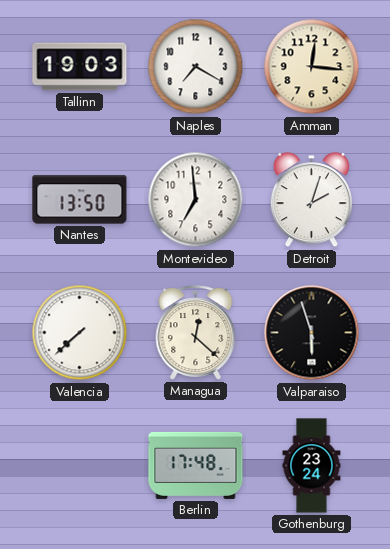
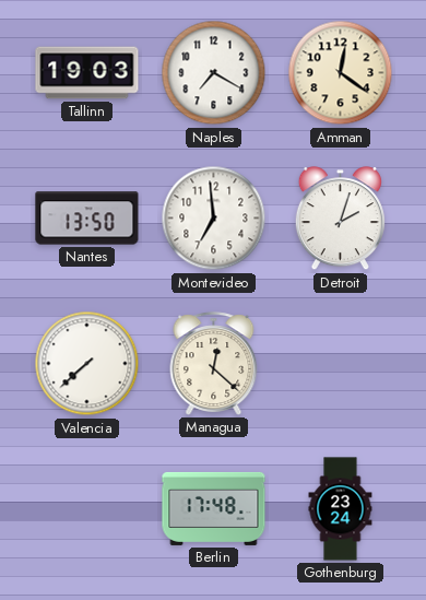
Amman: 12:16 -> 12:21 (341, 73)
Valparaiso: 5:57 -> none (312, 333)
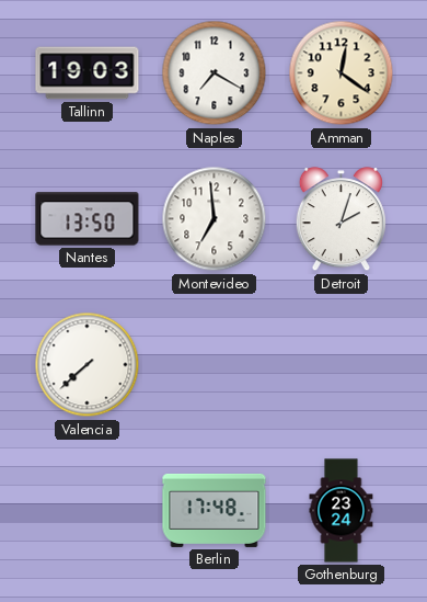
Managua: 12:22 -> none (214, 364)
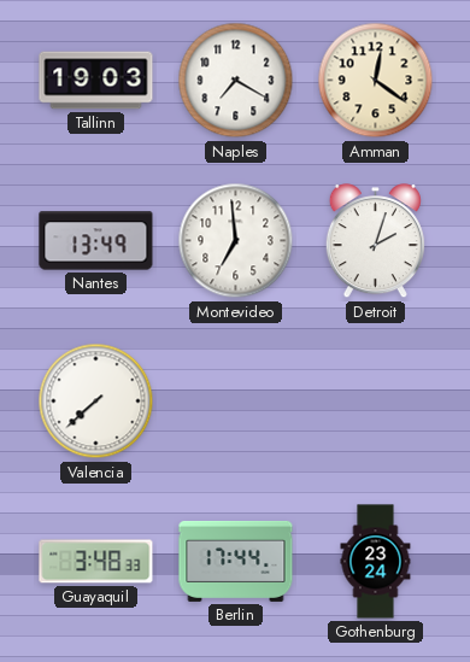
Nantes: 13:50 -> 13:49 (96, 241)
Guayaquil: none -> 3:48 (96, 562)
Berlin: 17:48 -> 17:44 (236, 561)
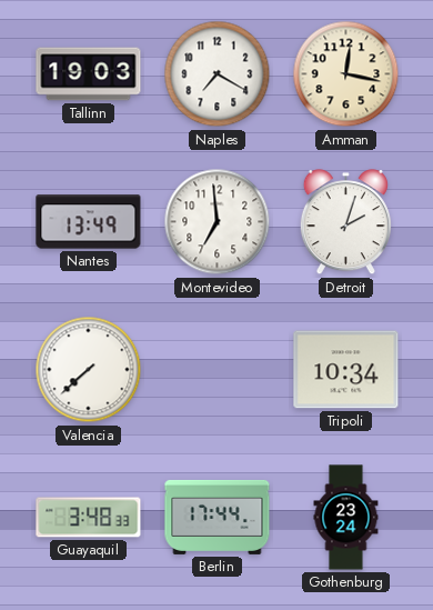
Amman: 12:21 -> 12:17 (346, 74)
Tripoli: none -> 10:34 (346, 370)
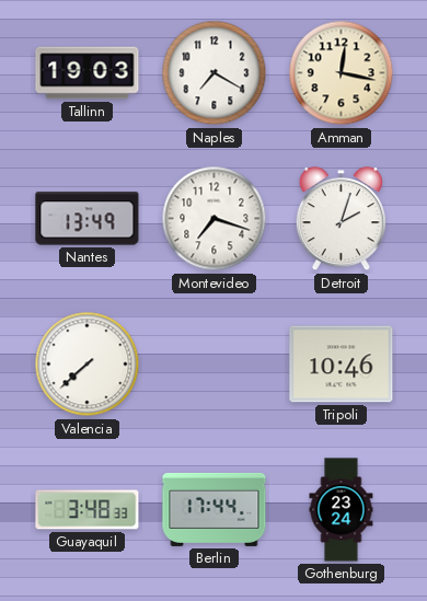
Montevideo: 6:59 -> 7:18 (215, 219)
Tripoli: 10:34 -> 10:46 (342, 365)
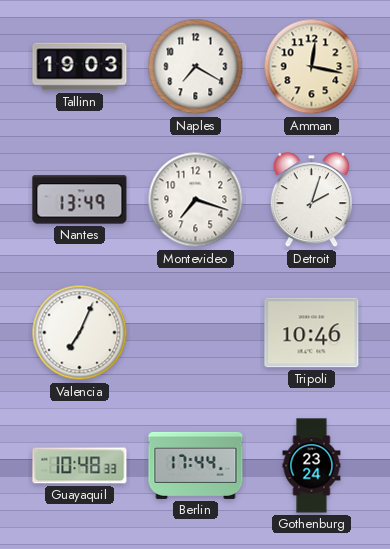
Valencia: 7:38 -> 7:04 (80, 333)
Guayaquil: 3:48 -> 10:48 (80, 466)
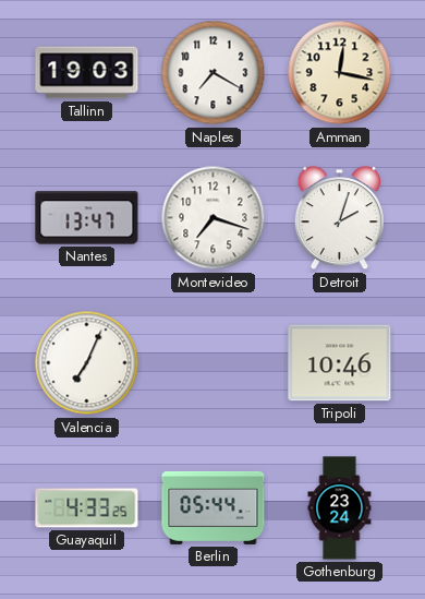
Nantes: 13:49 -> 13:47 (87, 218)
Guayaquil: 10:48 -> 4:33 (87, 508)
Berlin: 17:44 -> 05:44 (214, 507)
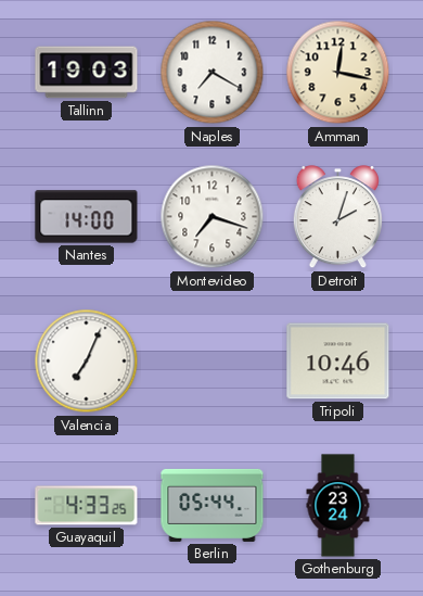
Nantes: 13:47 -> 14:00 (87, 217)
